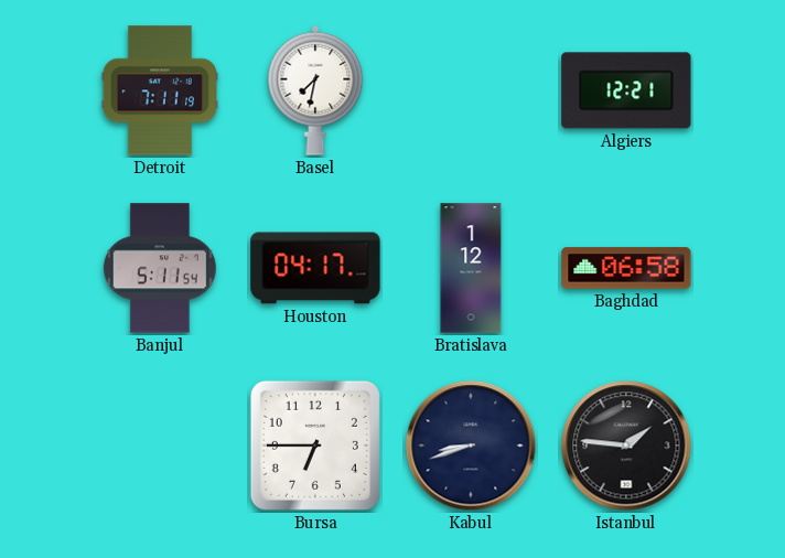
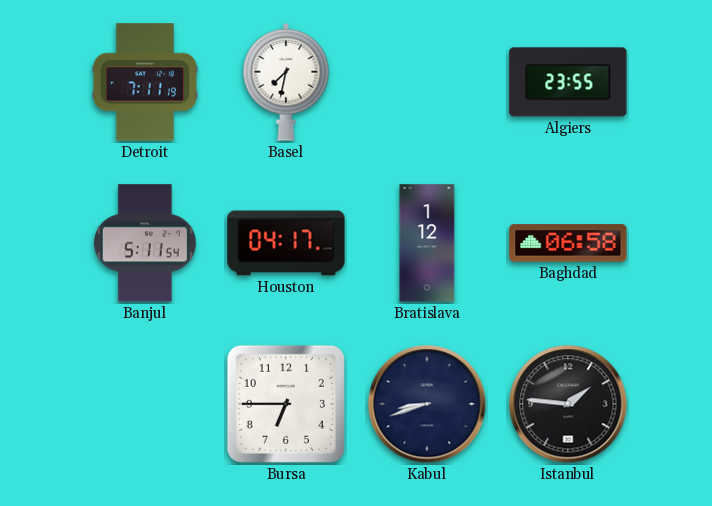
Algiers: 12:21 -> 23:55 (568, 82)
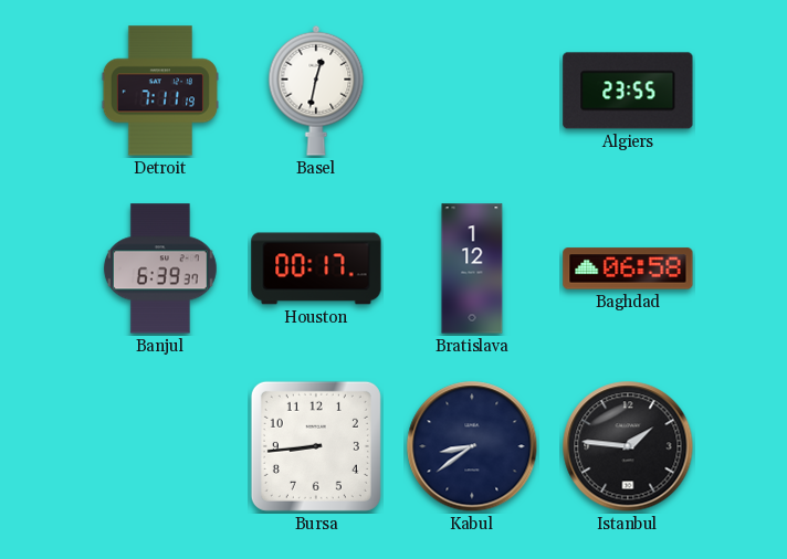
Basel: 7:32 -> 12:32 (316, 91)
Banjul: 5:11 -> 6:39 (160, 268)
Houston: 04:17 -> 00:17 (316, 268)
Bursa: 6:45 -> 8:44 (316, 446)
Kabul: 8:42 -> 8:39 (472, 446)
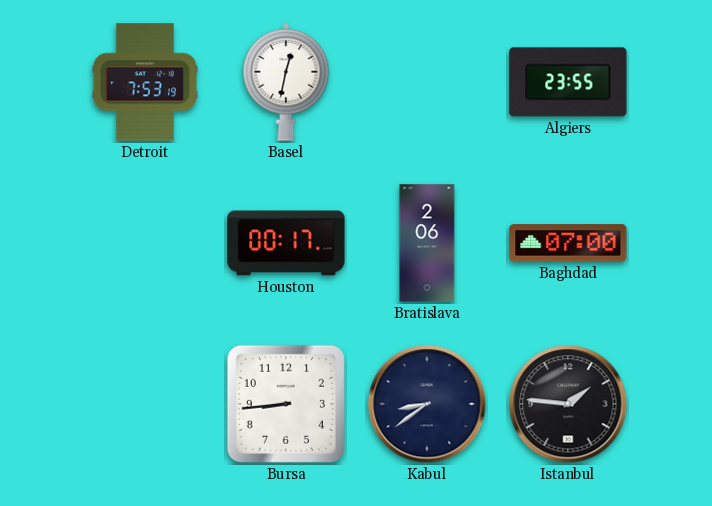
Detroit: 7:11 -> 7:53 (145, 82)
Banjul: 6:39 -> none (160, 268)
Bratislava: 1:12 -> 2:06 (427, 243)
Baghdad: 06:58 -> 07:00 (568, 243)
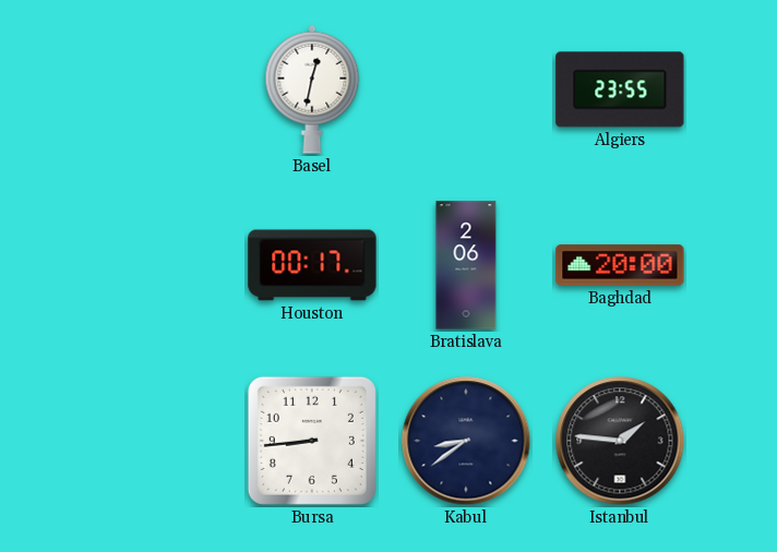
Detroit: 7:53 -> none (145, 82)
Baghdad: 07:00 -> 20:00 (620, 265)
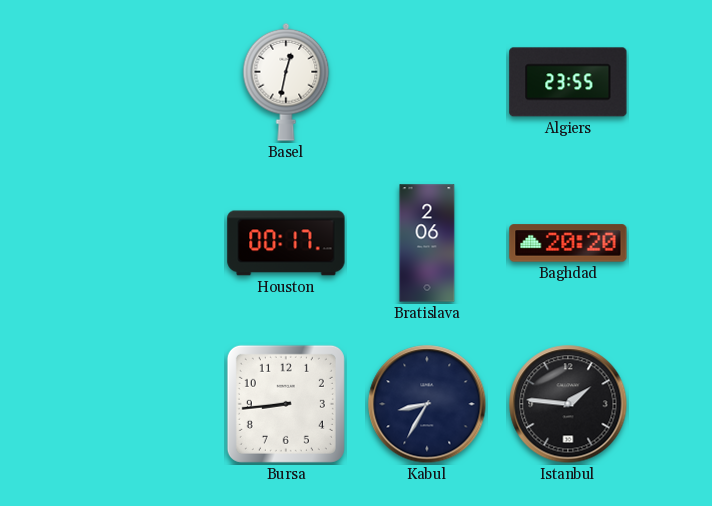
Baghdad: 20:00 -> 20:20 (568, 243)
Kabul: 8:39 -> 8:35 (427, 404)
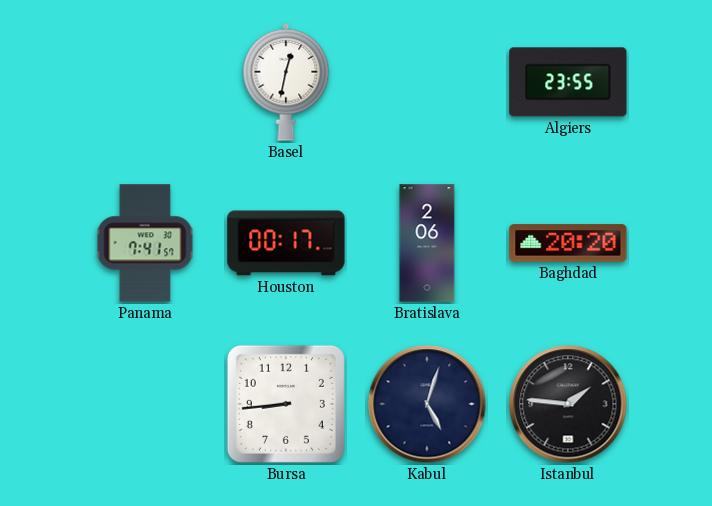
Panama: none -> 7:41 (145, 243)
Kabul: 8:35 -> 5:03 (427, 404)
